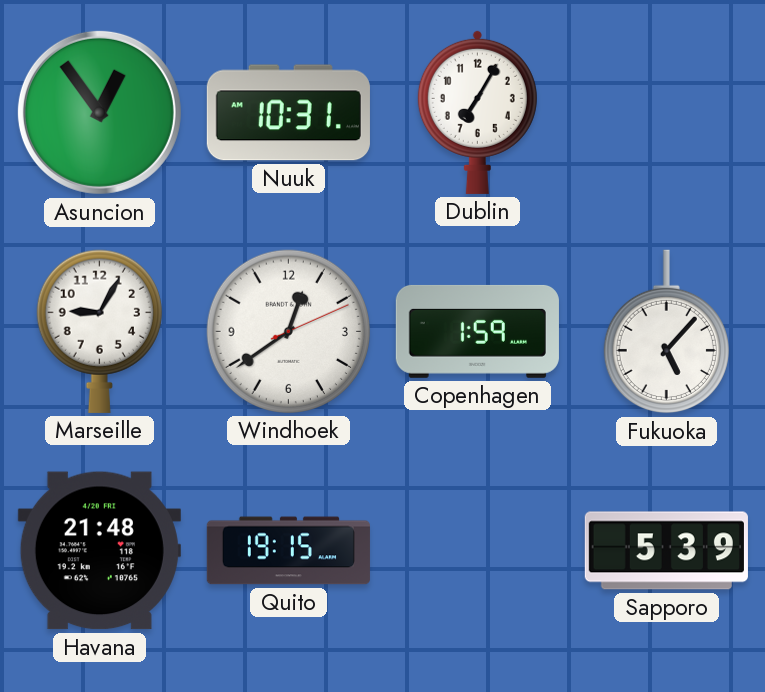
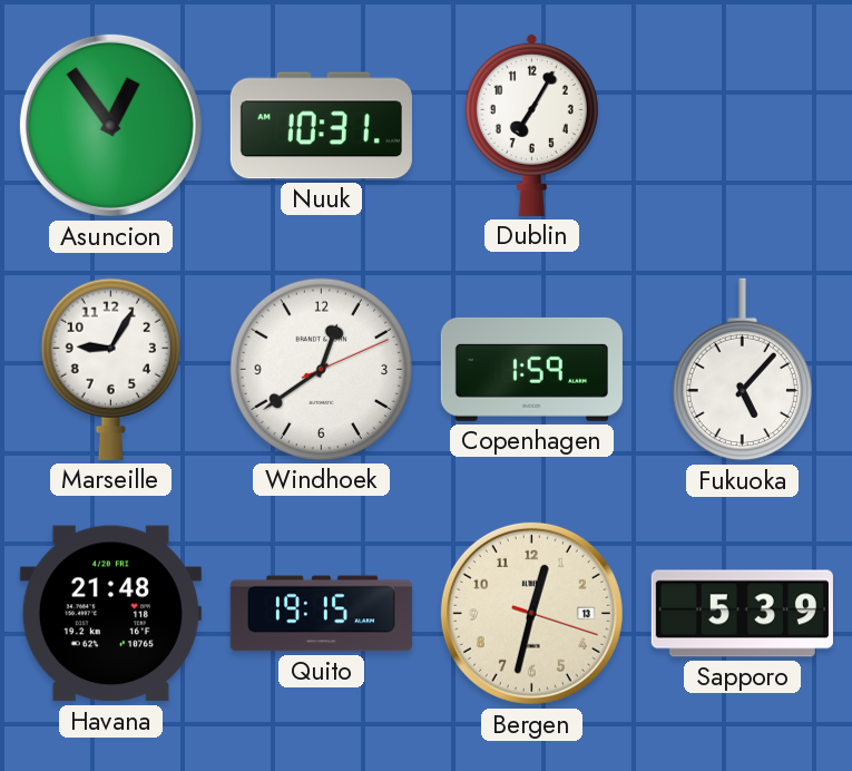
Bergen: none -> 12:32 (531, 613)
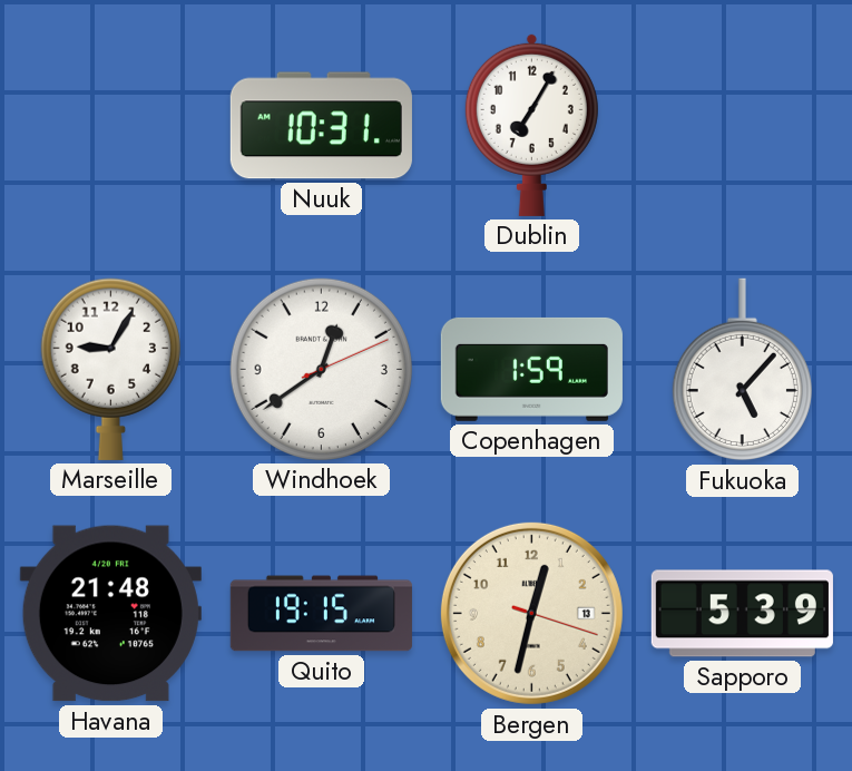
Asuncion: 12:54 -> none (110, 125)
